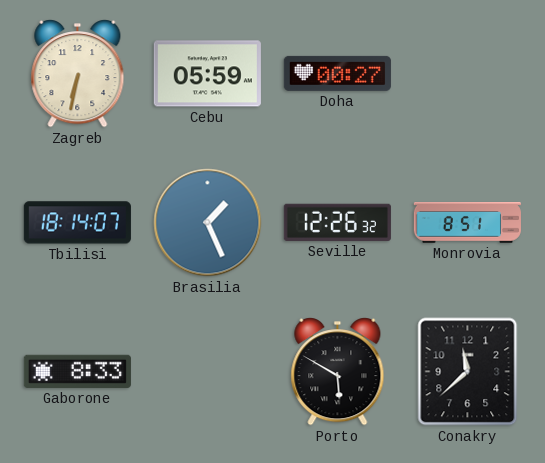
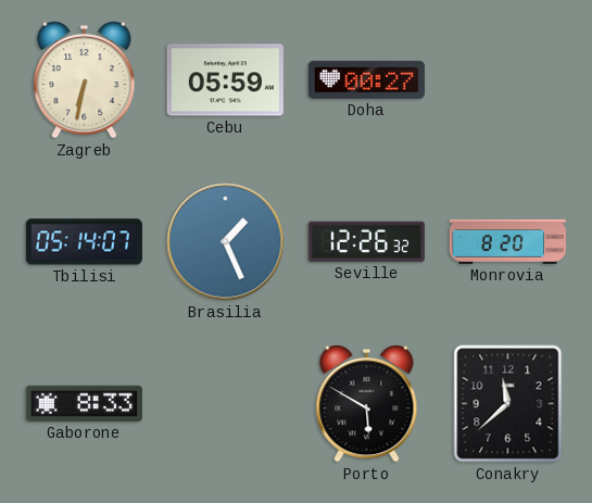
Tbilisi: 18:14 -> 05:14 (84, 242)
Monrovia: 8:51 -> 8:20 (507, 242)
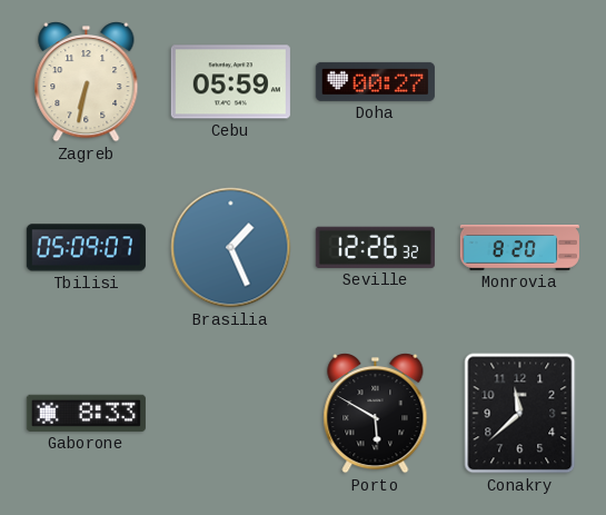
Tbilisi: 05:14 -> 05:09 (86, 248)
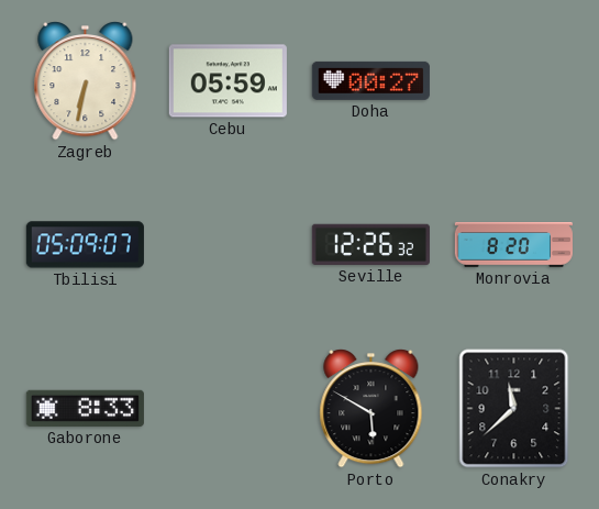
Brasilia: 1:26 -> none (231, 248)
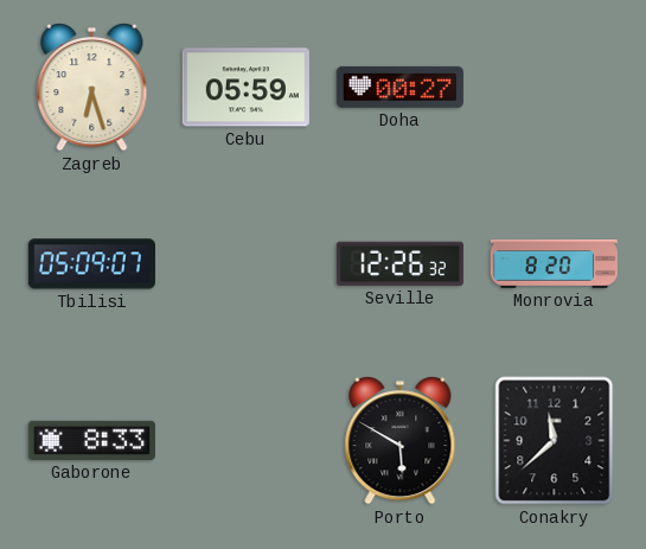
Zagreb: 6:32 -> 6:27 (92, 88)
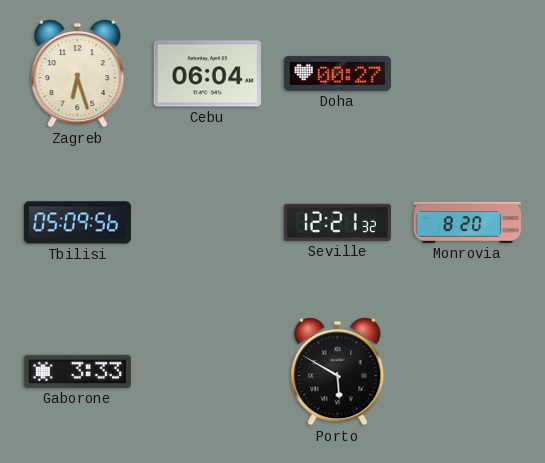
Cebu: 05:59 -> 06:04 (207, 74)
Tbilisi: 05:09:07 -> 05:09:56 (77, 223)
Seville: 12:26 -> 12:21 (337, 222)
Gaborone: 8:33 -> 3:33 (77, 371)
Conakry: 11:38 -> none (555, 441)
